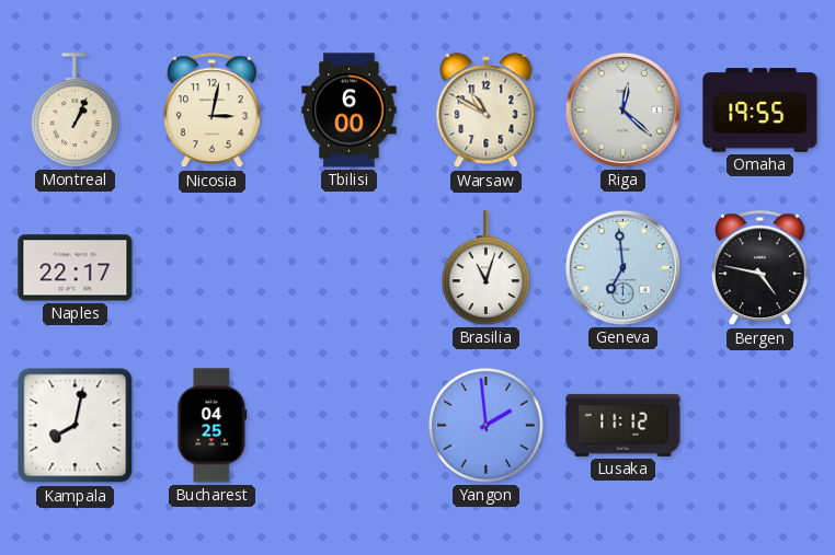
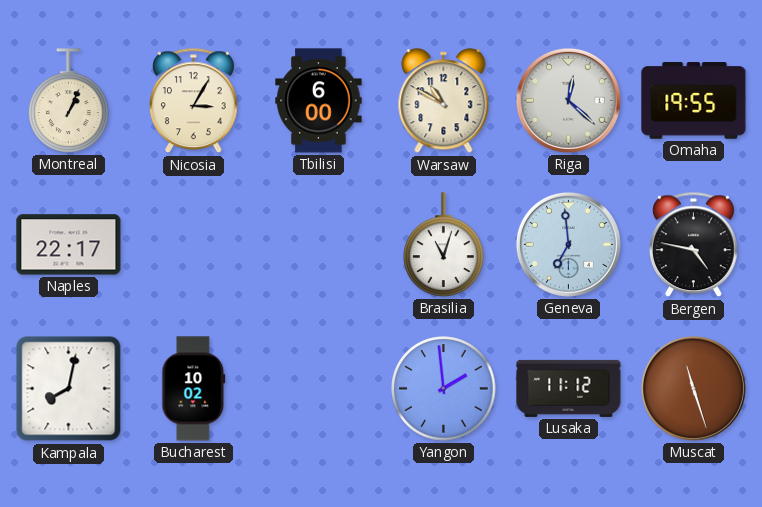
Nicosia: 3:02 -> 3:05 (194, 101)
Bucharest: 04:25 -> 10:02 (194, 389)
Muscat: none -> 11:27 (693, 388)
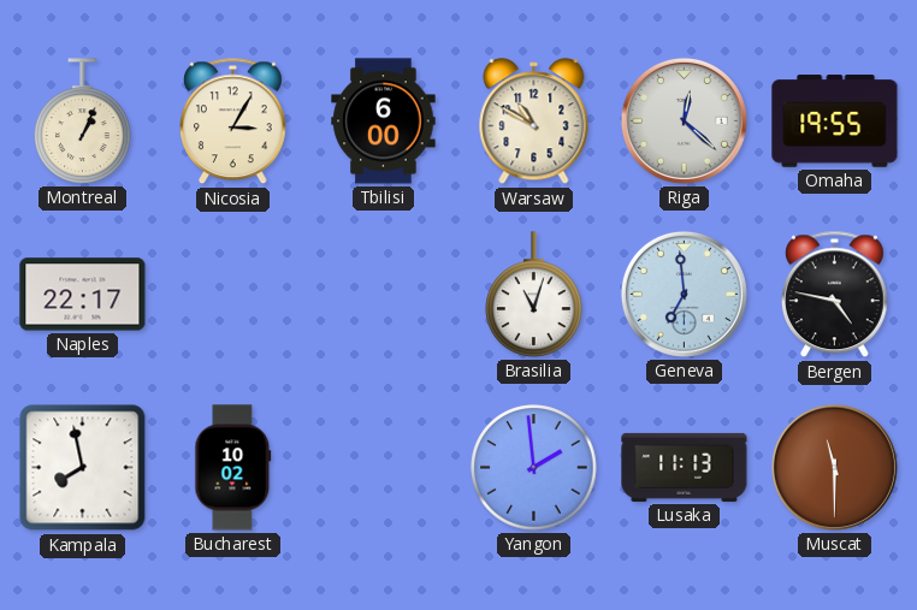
Kampala: 8:02 -> 7:58 (83, 468)
Lusaka: 11:12 -> 11:13 (685, 467)
Muscat: 11:27 -> 11:30 (834, 467)
